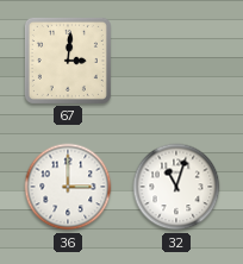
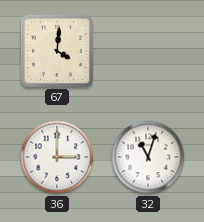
67: 3:01 -> 4:01 (57, 51)
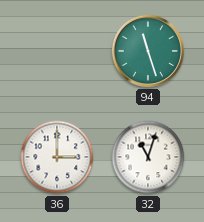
67: 4:01 -> none (57, 51)
94: none -> 11:27 (148, 51)
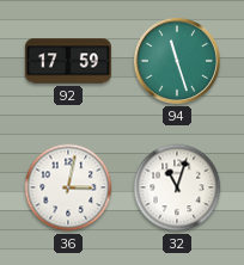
92: none -> 17:59 (68, 61)
36: 3:00 -> 3:02 (68, 187)
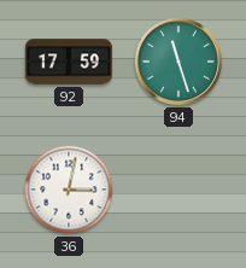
32: 11:03 -> none (177, 187)
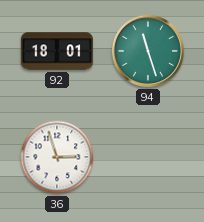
92: 17:59 -> 18:01 (57, 51)
36: 3:02 -> 2:57 (57, 157)
